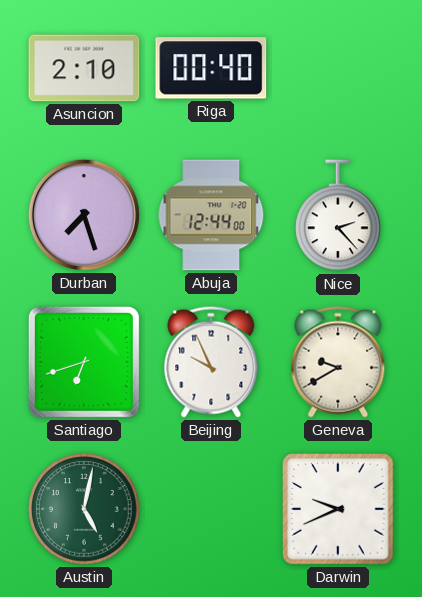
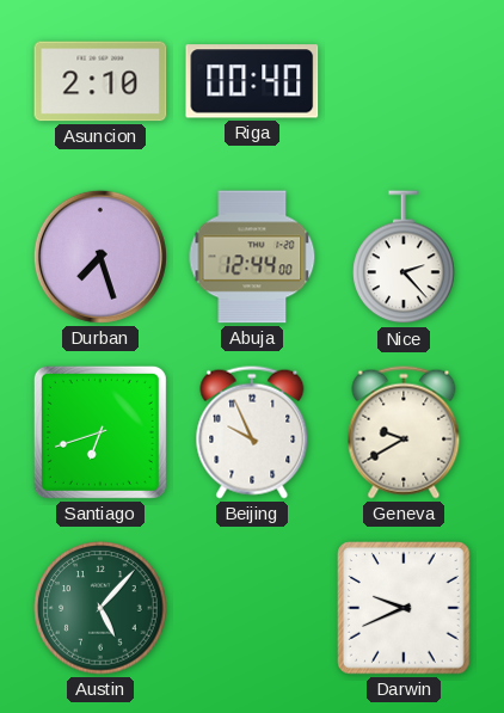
Austin: 5:02 -> 5:07 (100, 608)
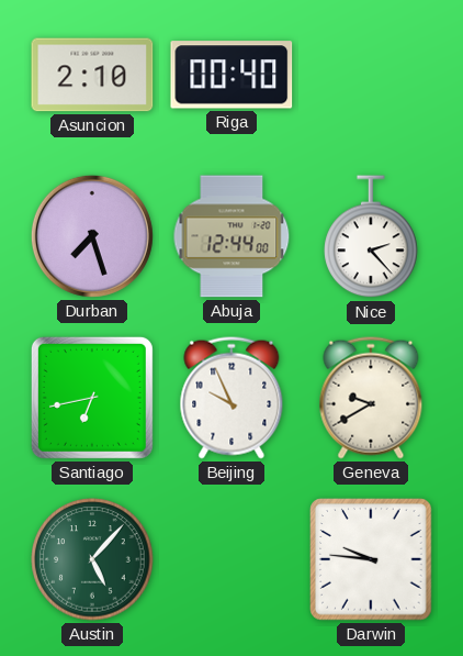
Santiago: 6:42 -> 6:43 (92, 398)
Darwin: 9:41 -> 9:46 (371, 559)
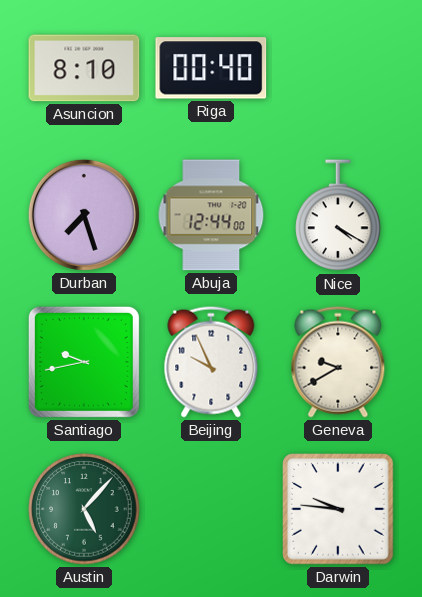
Asuncion: 2:10 -> 8:10 (84, 68)
Nice: 2:23 -> 4:20 (338, 216)
Santiago: 6:43 -> 9:43 (84, 362)
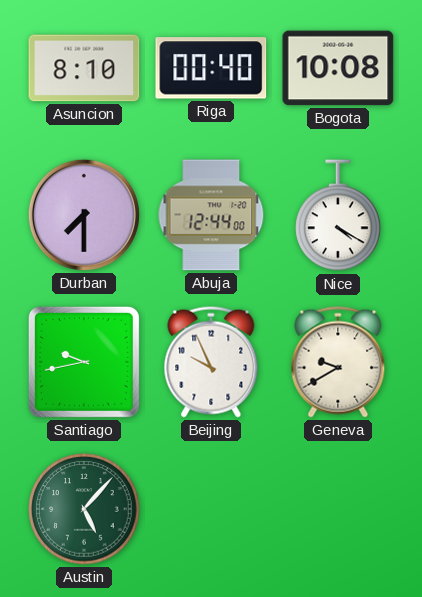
Bogota: none -> 10:08 (338, 68)
Durban: 7:27 -> 7:30 (84, 215)
Darwin: 9:46 -> none (338, 509)
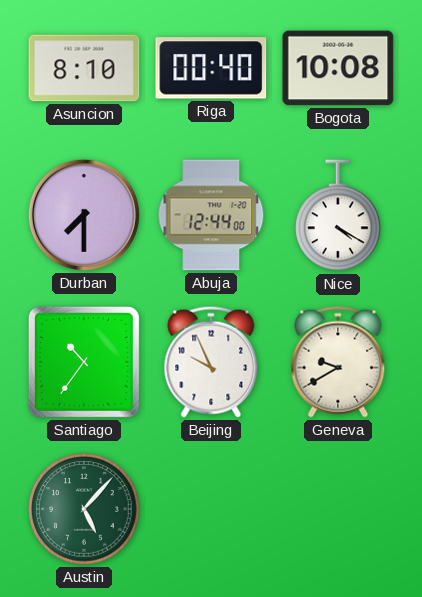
Santiago: 9:43 -> 10:36 (84, 362)
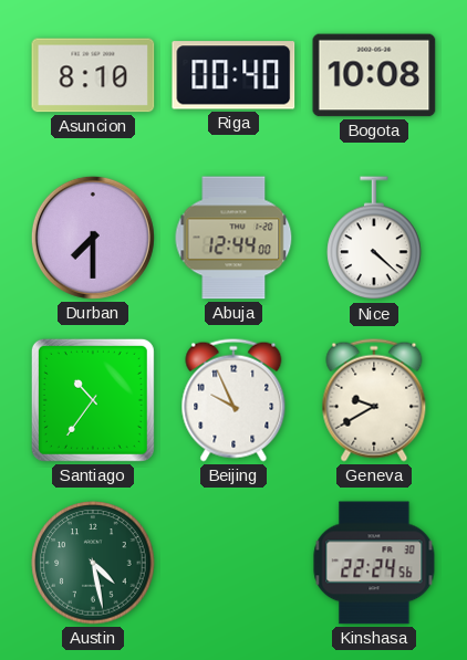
Nice: 4:20 -> 4:22 (374, 239)
Austin: 5:07 -> 4:28 (93, 563)
Kinshasa: none -> 22:24 (374, 563)
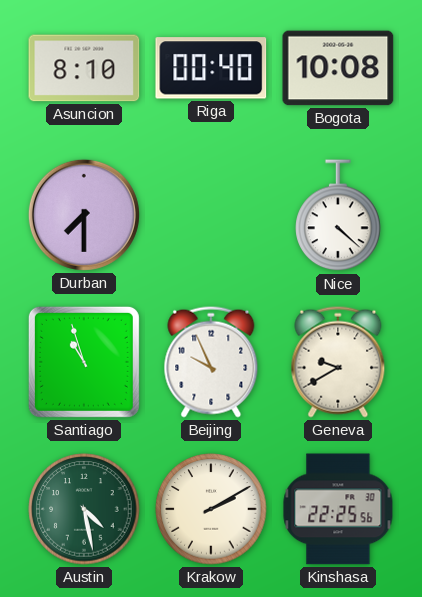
Abuja: 12:44 -> none (233, 238)
Santiago: 10:36 -> 10:57 (84, 362)
Krakow: none -> 2:10 (211, 509)
Kinshasa: 22:24 -> 22:25 (338, 509)
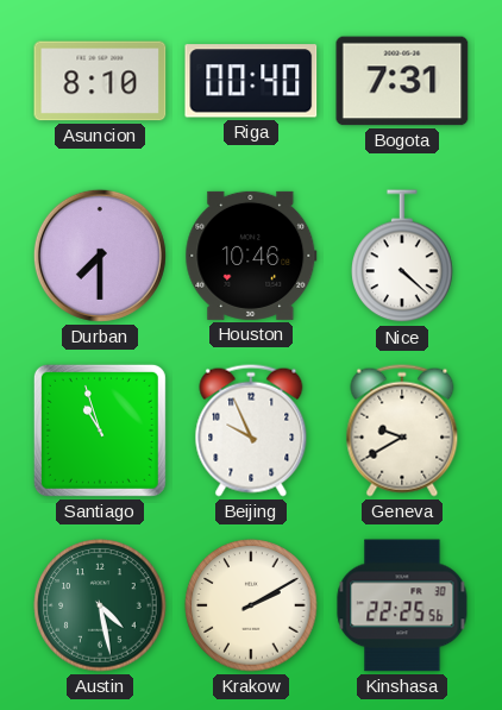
Bogota: 10:08 -> 7:31 (402, 81)
Houston: none -> 10:46 (251, 256)
